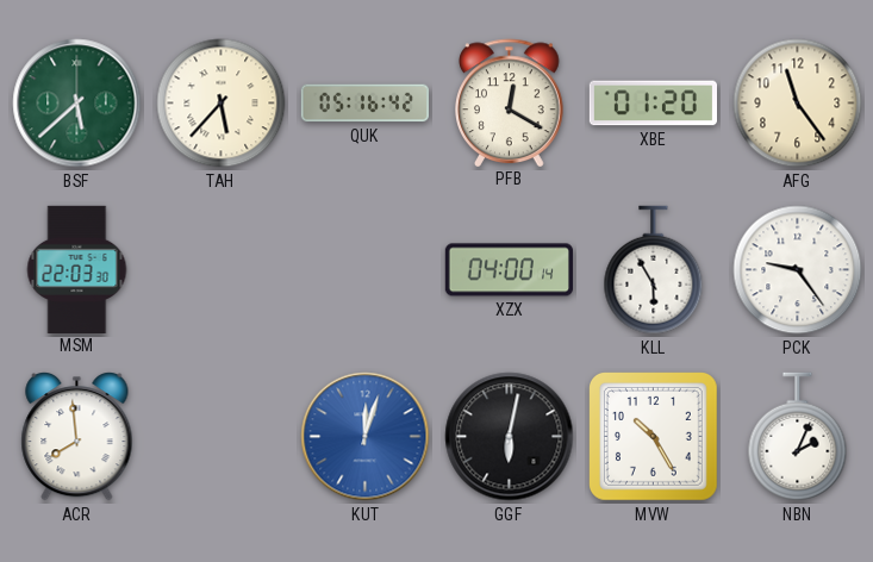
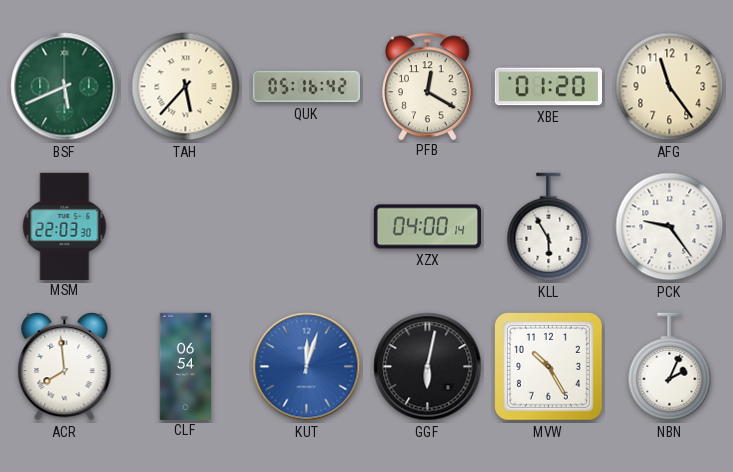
BSF: 5:38 -> 5:41 (65, 87)
CLF: none -> 06:54 (186, 366)
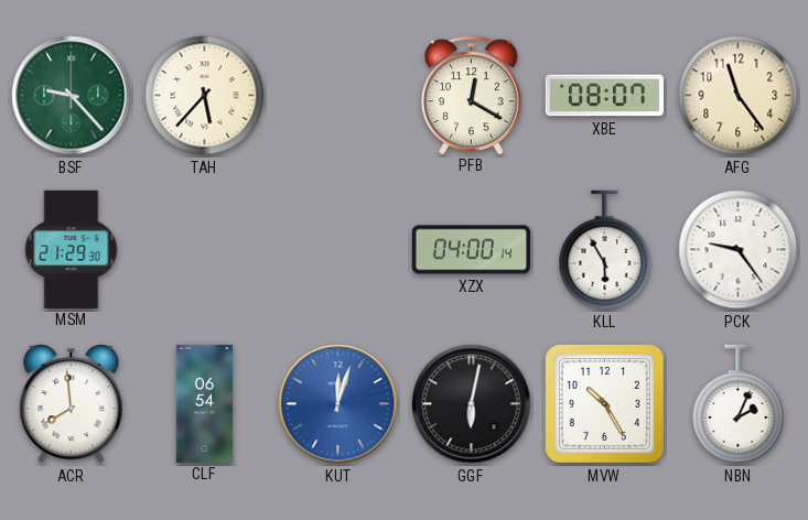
BSF: 5:41 -> 9:23 (72, 96)
QUK: 05:16 -> none (306, 87)
XBE: 01:20 -> 08:07 (604, 96)
MSM: 22:03 -> 21:29 (72, 249)
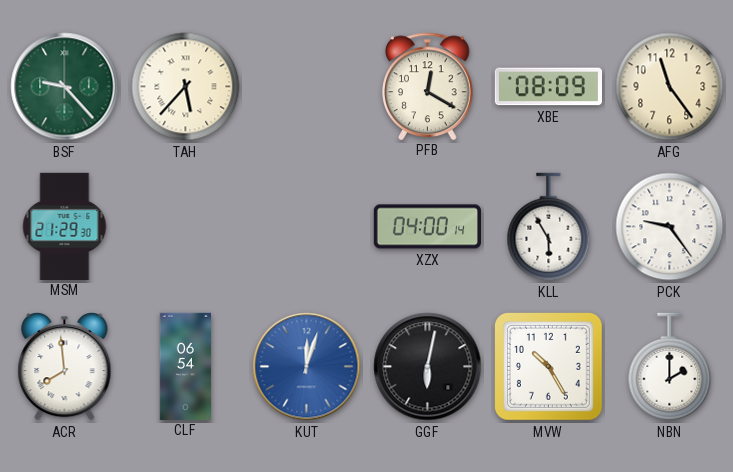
XBE: 08:07 -> 08:09 (548, 87)
NBN: 2:04 -> 2:00 (670, 367)
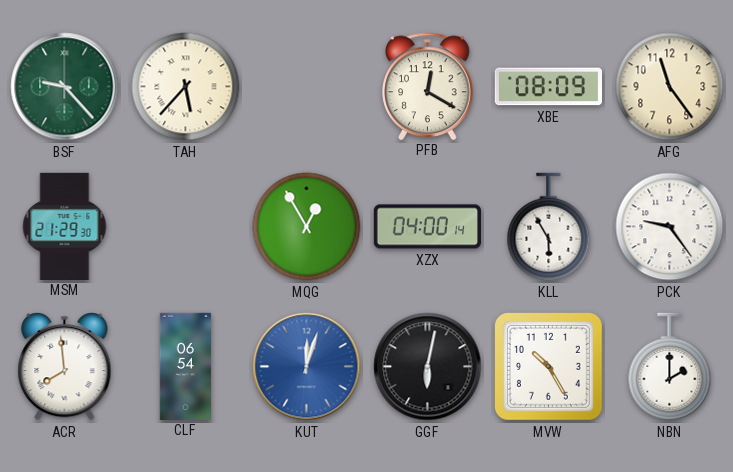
MQG: none -> 12:55 (307, 227)
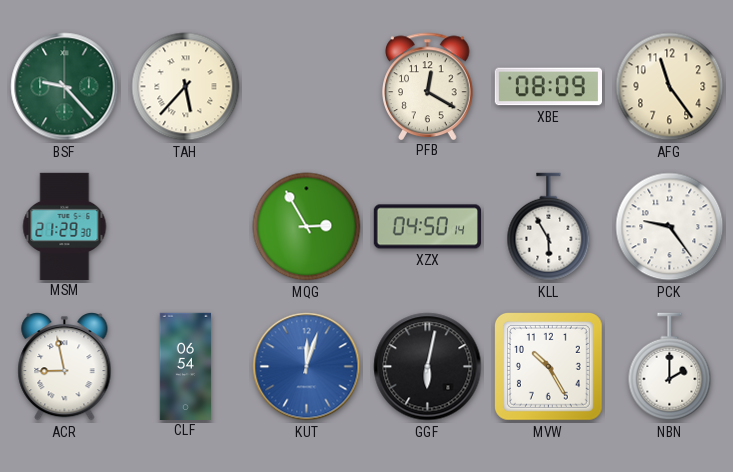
MQG: 12:55 -> 2:55 (307, 227)
XZX: 04:00 -> 04:50 (427, 227)
ACR: 7:59 -> 8:58 (65, 366)
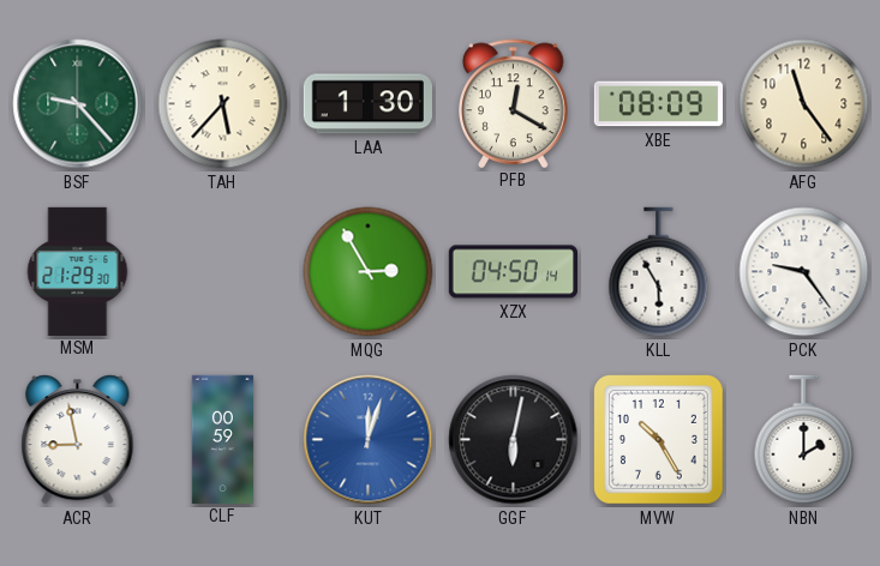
LAA: none -> 1:30 (367, 104)
CLF: 06:54 -> 00:59 (223, 439)
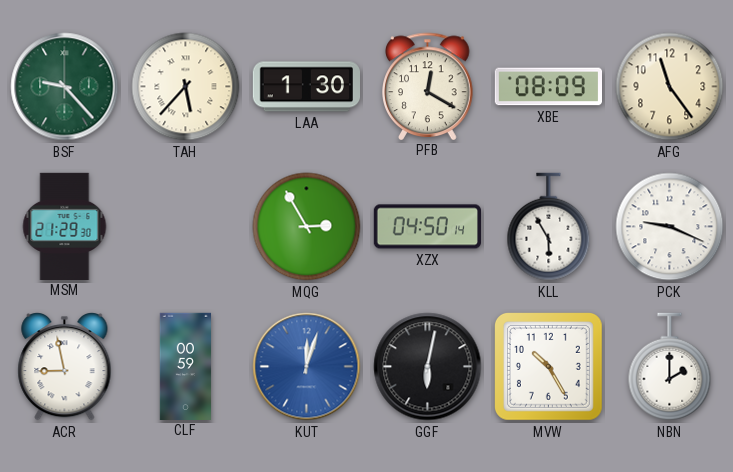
PCK: 9:24 -> 9:19 (670, 227)
